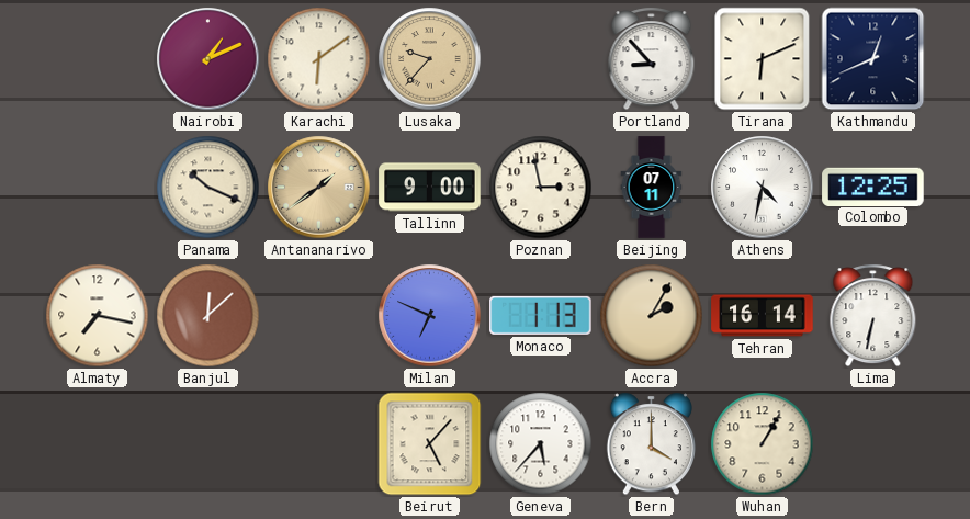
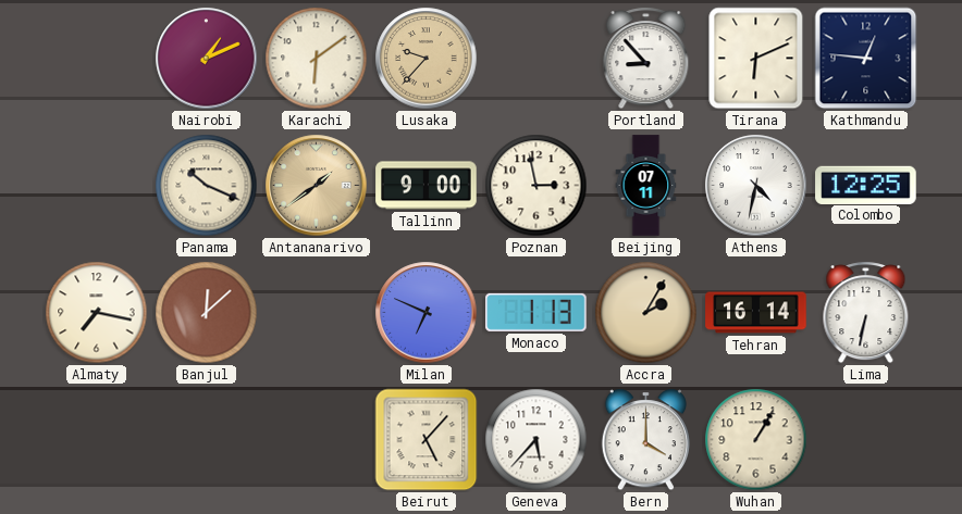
Kathmandu: 12:41 -> 12:46 (866, 59)
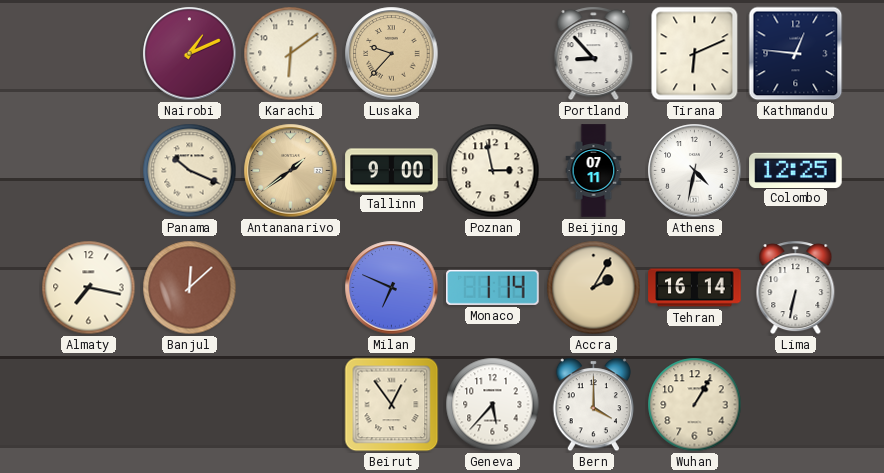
Monaco: 1:13 -> 1:14 (493, 287)
Beirut: 5:07 -> 12:54 (392, 405)
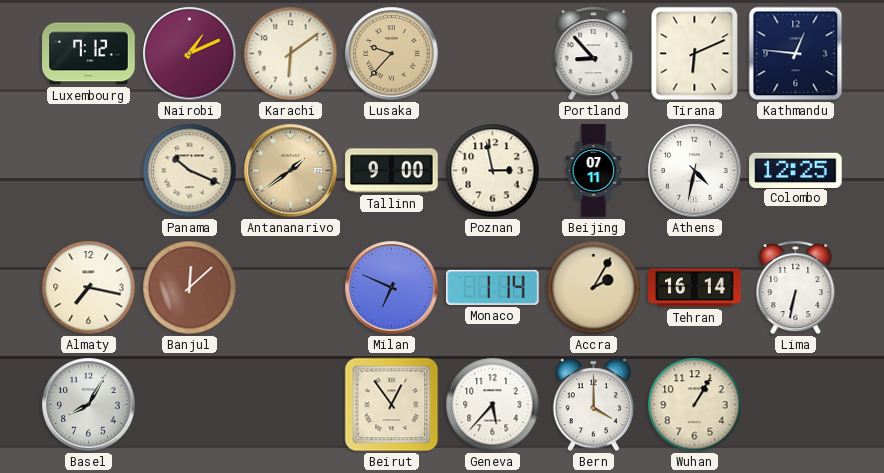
Luxembourg: none -> 7:12 (89, 54)
Basel: none -> 8:05 (89, 405)
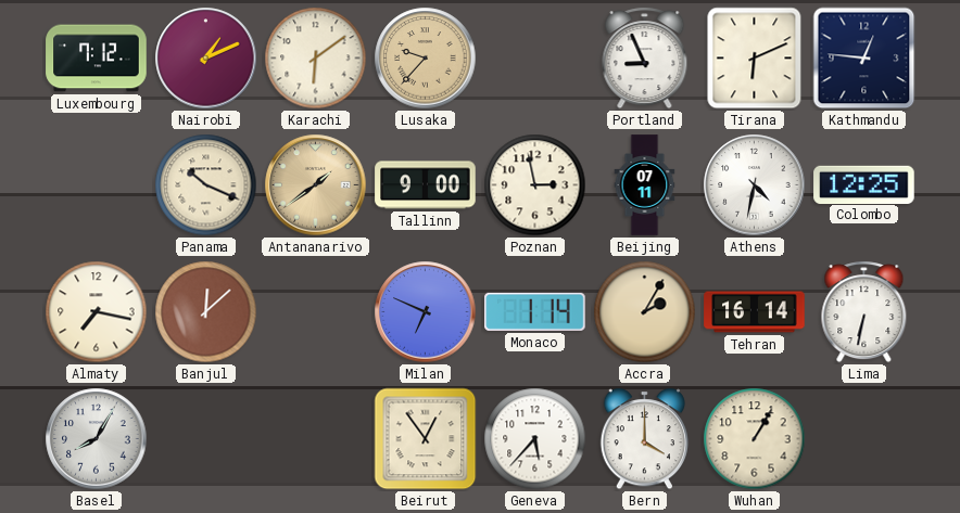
Portland: 8:53 -> 8:56 (645, 59)
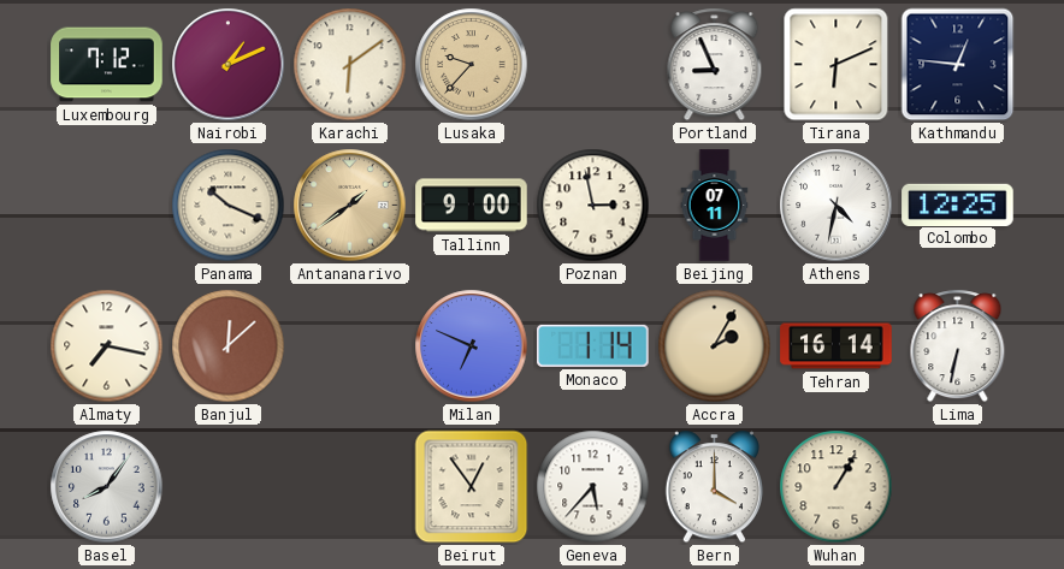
Basel: 8:05 -> 8:06 (107, 487)
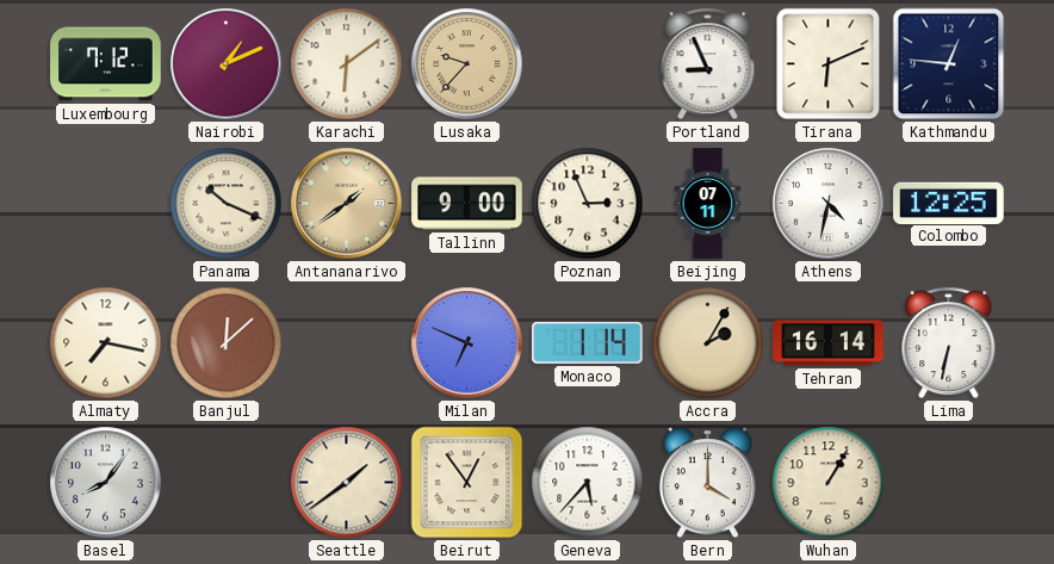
Poznan: 2:58 -> 2:56 (588, 204)
Seattle: none -> 1:39 (347, 483)
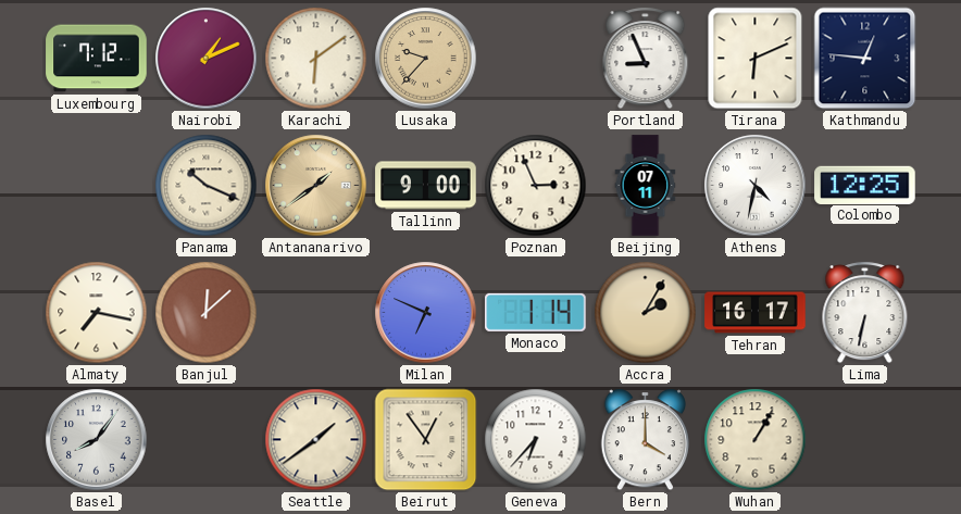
Tehran: 16:14 -> 16:17 (756, 313)
Geneva: 5:37 -> 6:37 (536, 440)
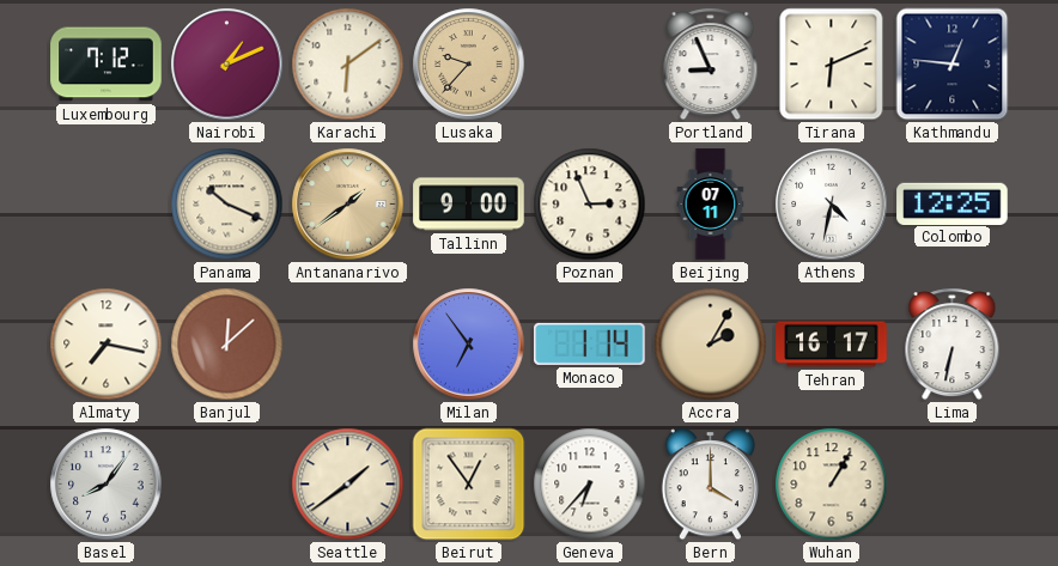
Milan: 6:49 -> 6:54 (469, 345)
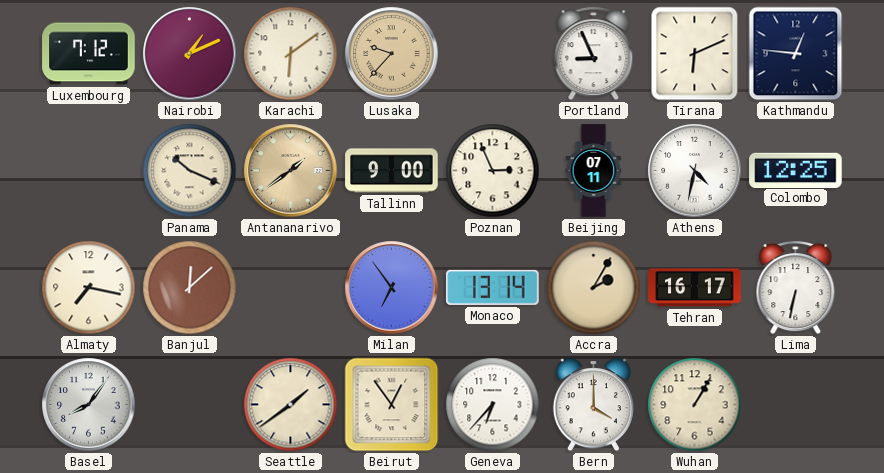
Monaco: 1:14 -> 13:14 (493, 287)
